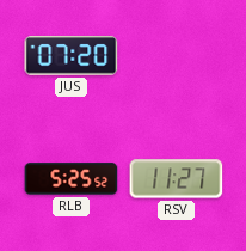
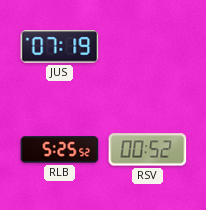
JUS: 07:20 -> 07:19 (60, 47)
RSV: 11:27 -> 00:52 (148, 150)
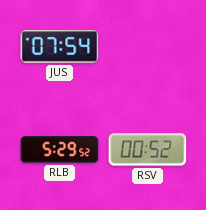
JUS: 07:19 -> 07:54 (60, 47)
RLB: 5:25 -> 5:29 (60, 150)
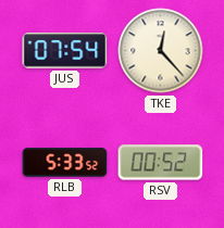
TKE: none -> 12:23 (161, 51)
RLB: 5:29 -> 5:33 (65, 163)
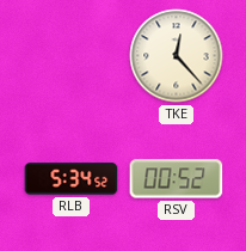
JUS: 07:54 -> none (65, 51)
RLB: 5:33 -> 5:34 (72, 179)
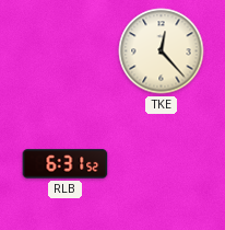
RLB: 5:34 -> 6:31 (66, 164)
RSV: 00:52 -> none (177, 179)
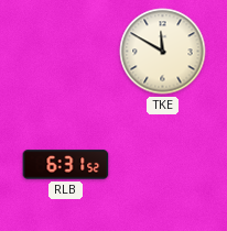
TKE: 12:23 -> 11:50 (163, 52)
